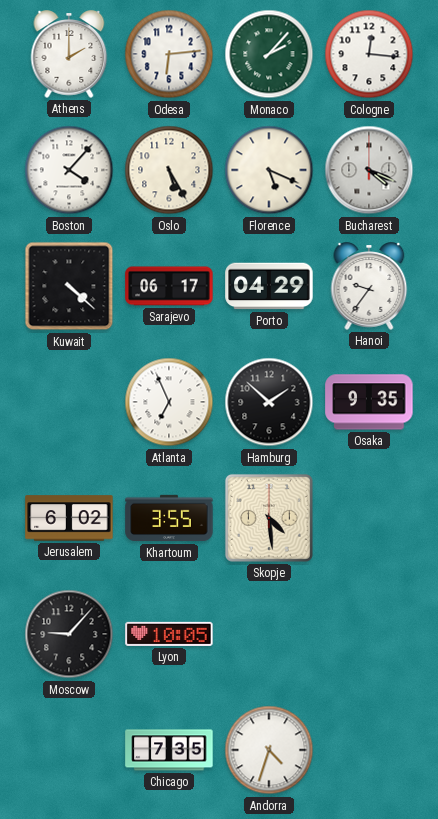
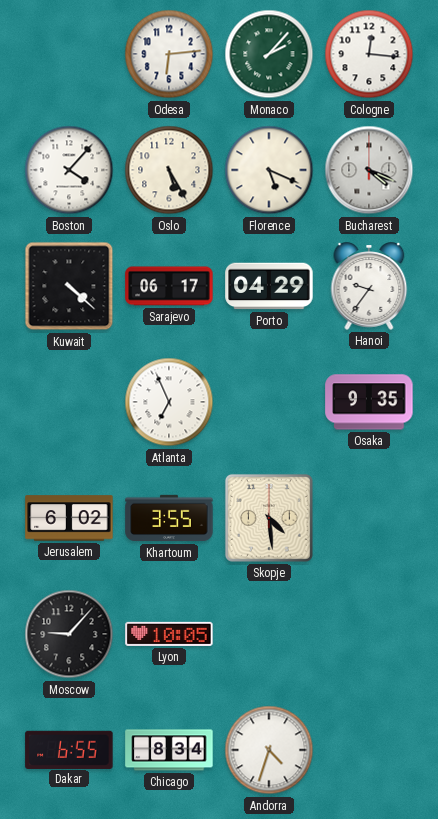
Athens: 2:00 -> none (69, 54)
Hamburg: 1:52 -> none (269, 402)
Dakar: none -> 6:55 (69, 749)
Chicago: 7:35 -> 8:34 (169, 750)
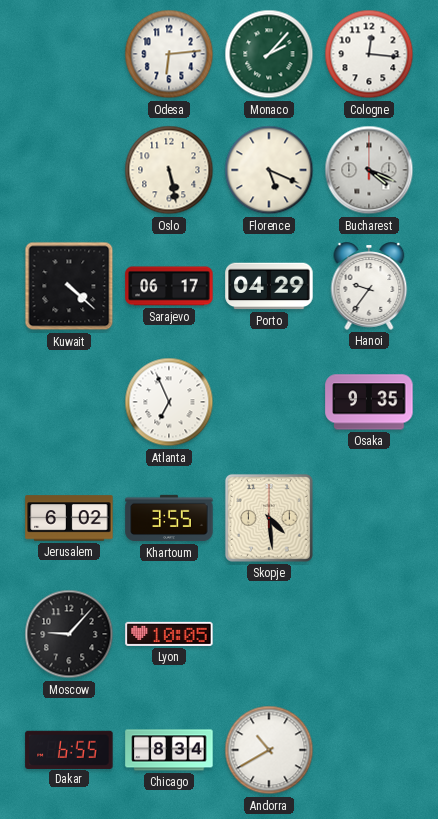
Boston: 4:07 -> none (69, 170)
Oslo: 5:25 -> 5:28 (169, 170)
Andorra: 4:33 -> 10:40 (269, 750)
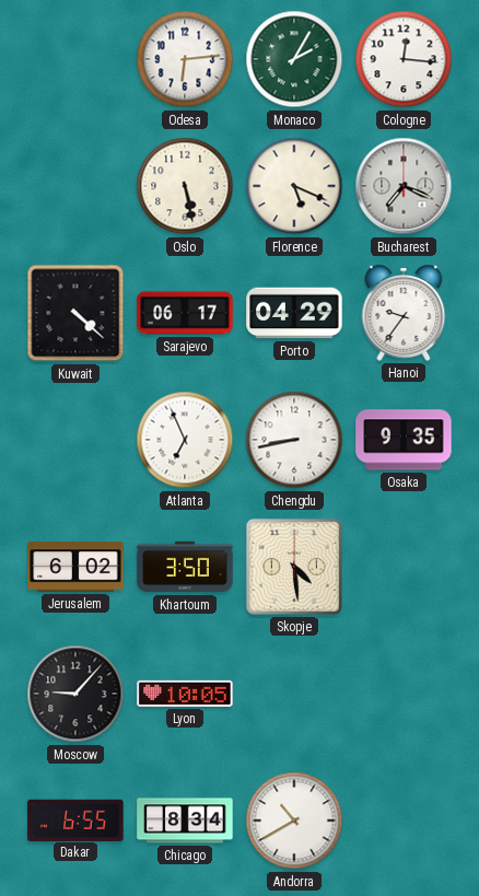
Monaco: 2:07 -> 2:05 (294, 59)
Bucharest: 4:19 -> 7:19 (404, 186)
Chengdu: none -> 8:43 (294, 440)
Khartoum: 3:55 -> 3:50 (185, 567)
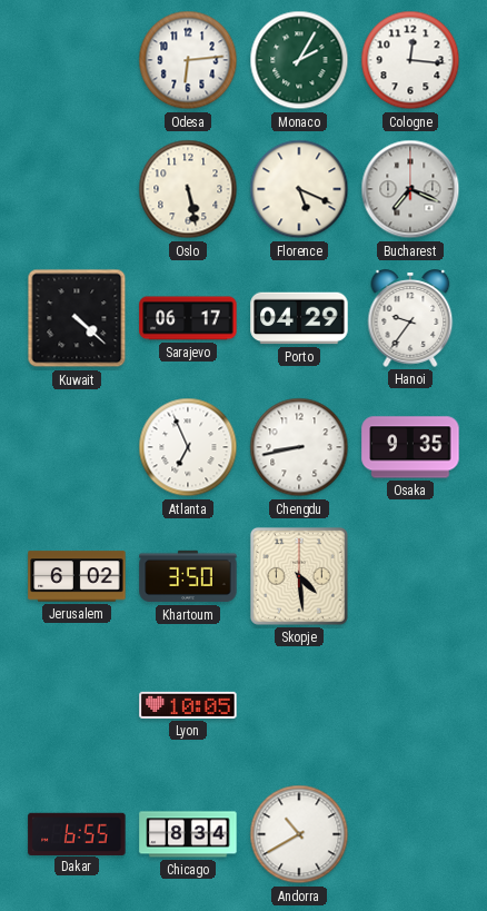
Moscow: 9:07 -> none (75, 694)
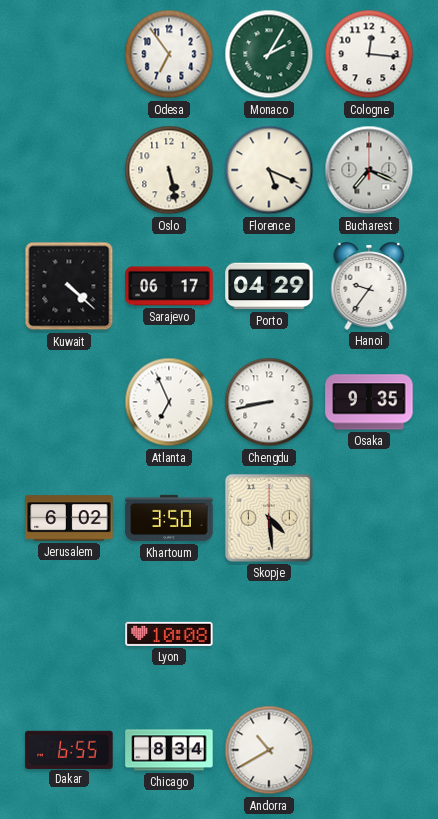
Odesa: 6:14 -> 6:54 (169, 54)
Lyon: 10:05 -> 10:08 (169, 634)
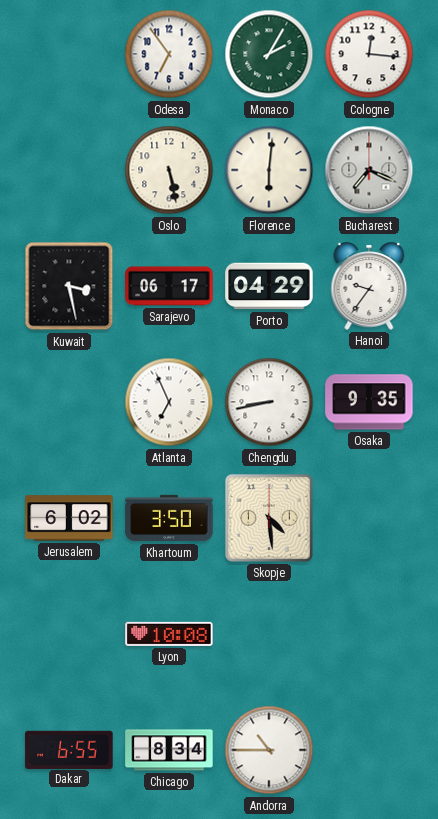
Florence: 5:19 -> 6:01 (269, 170)
Kuwait: 4:22 -> 3:28 (69, 286)
Andorra: 10:40 -> 10:45 (269, 750)
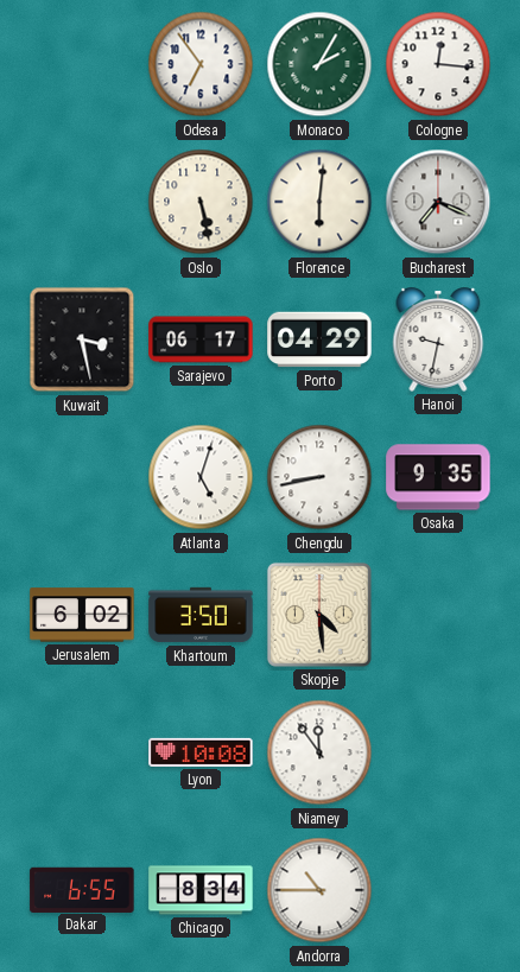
Hanoi: 9:36 -> 9:32 (438, 339)
Atlanta: 6:56 -> 5:03 (201, 477)
Niamey: none -> 11:54 (319, 752)
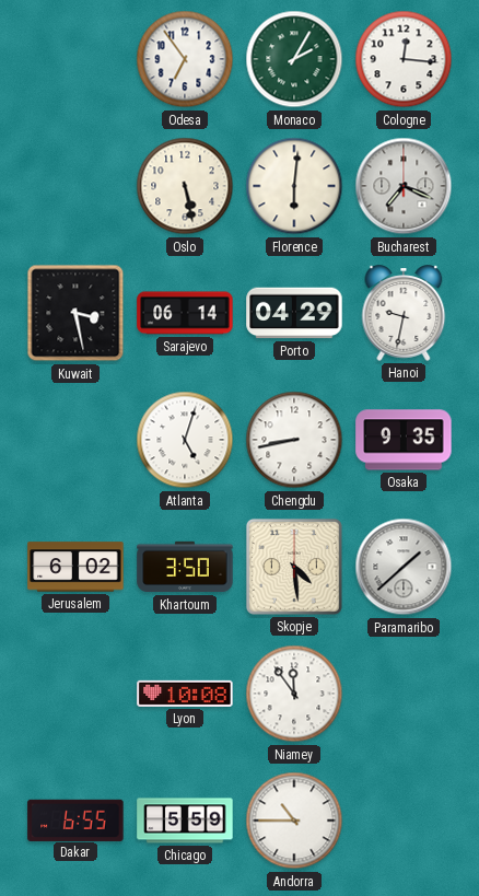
Sarajevo: 06:17 -> 06:14 (185, 313)
Paramaribo: none -> 1:38 (404, 567)
Chicago: 8:34 -> 5:59 (185, 821)
